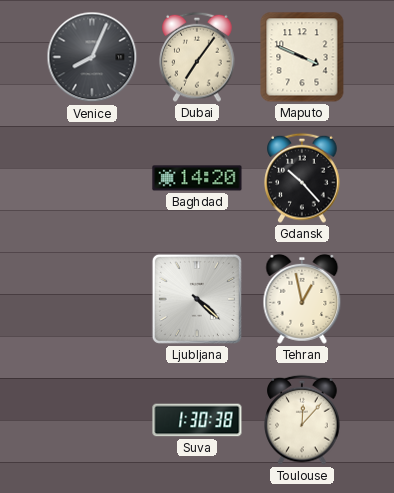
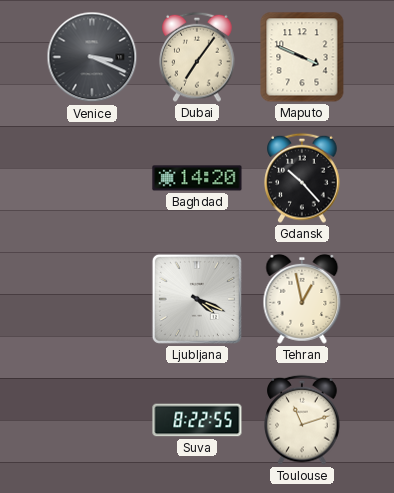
Venice: 8:04 -> 3:19 (92, 57)
Ljubljana: 4:22 -> 4:19 (197, 299)
Suva: 1:30 -> 8:22 (197, 420)
Toulouse: 12:07 -> 11:12 (302, 420)
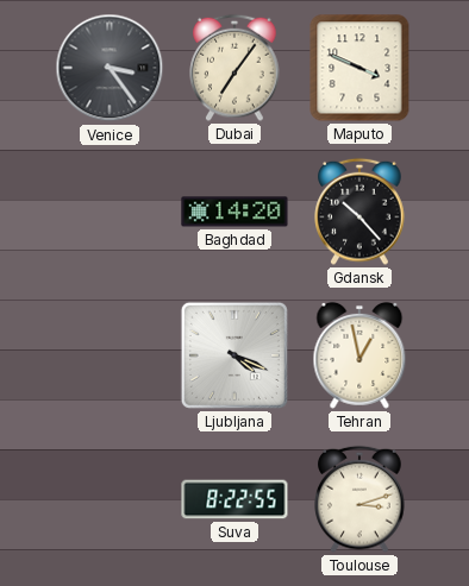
Venice: 3:19 -> 3:24 (110, 68)
Toulouse: 11:12 -> 3:12 (359, 499)
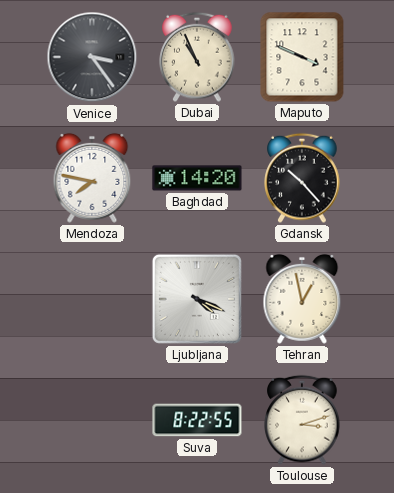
Dubai: 7:06 -> 10:56 (197, 57)
Mendoza: none -> 7:47 (92, 178)
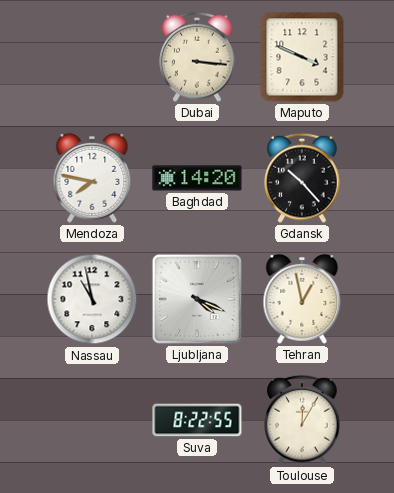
Venice: 3:24 -> none (92, 57)
Dubai: 10:56 -> 3:16 (197, 57)
Nassau: none -> 10:58 (92, 299)
Toulouse: 3:12 -> 12:05 (302, 420)
